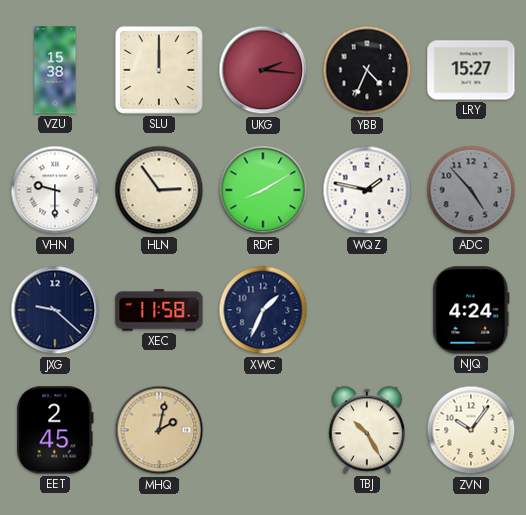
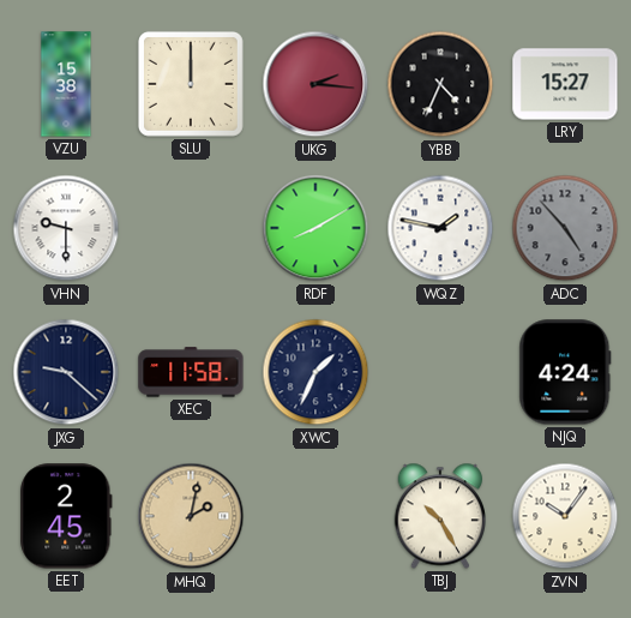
HLN: 2:54 -> none (159, 190)
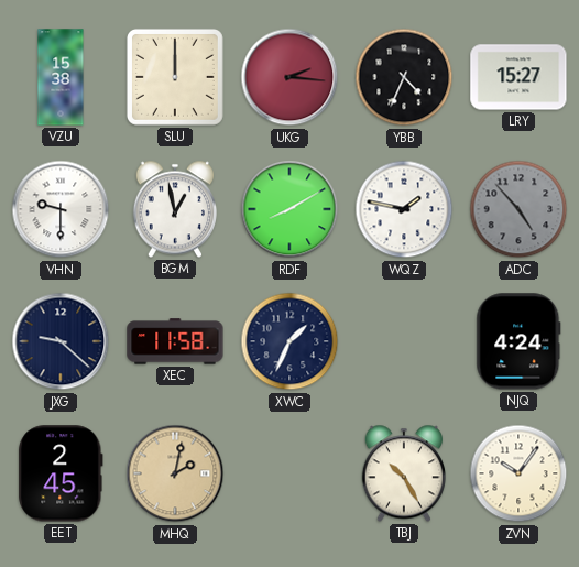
BGM: none -> 12:58 (174, 209)
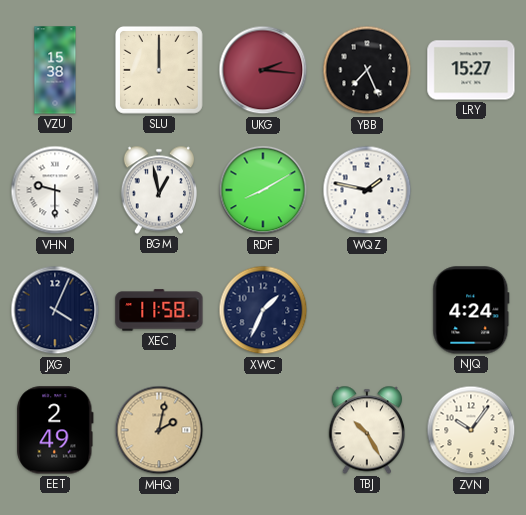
YBB: 4:34 -> 7:26 (367, 70)
ADC: 4:53 -> none (518, 209)
JXG: 9:22 -> 4:04 (55, 310)
EET: 2:45 -> 2:49 (55, 430)
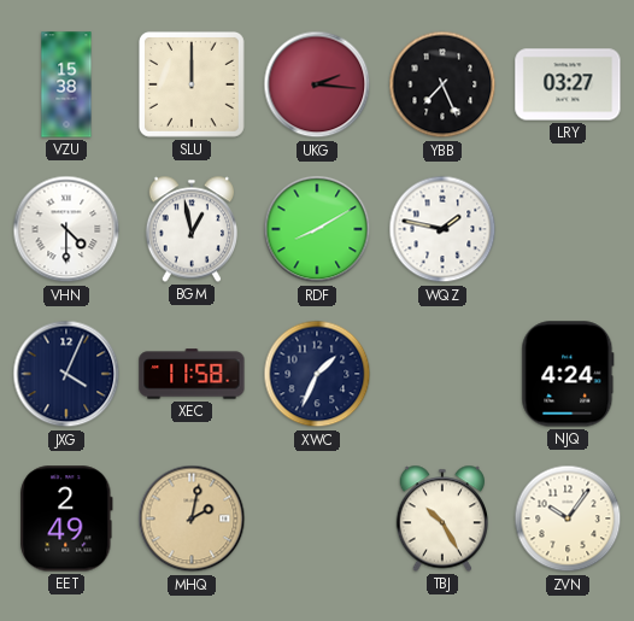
LRY: 15:27 -> 03:27 (568, 84)
VHN: 9:30 -> 4:30 (66, 229)
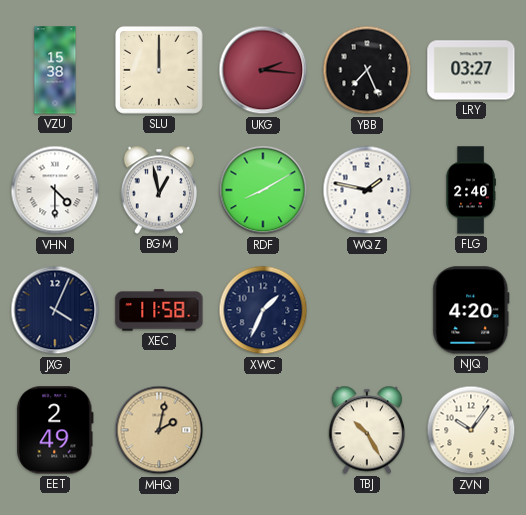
FLG: none -> 2:40 (471, 190)
NJQ: 4:24 -> 4:20 (471, 310)
